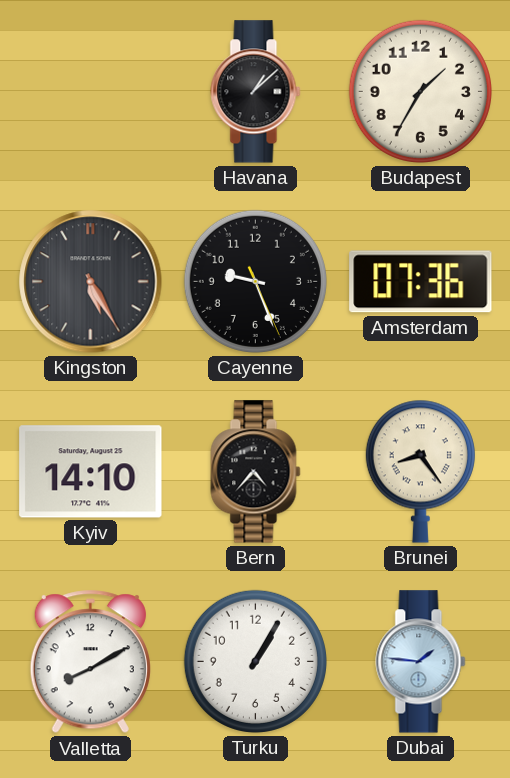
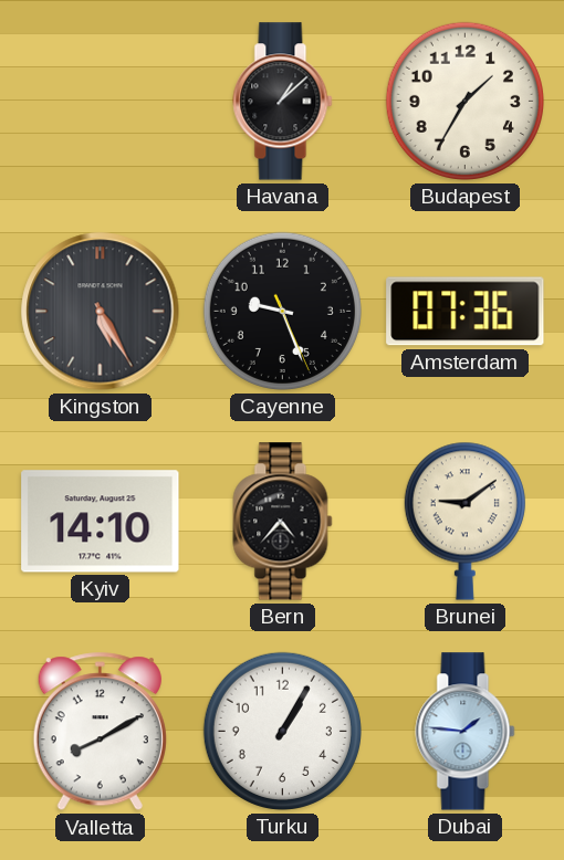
Brunei: 8:24 -> 9:09 (464, 521)
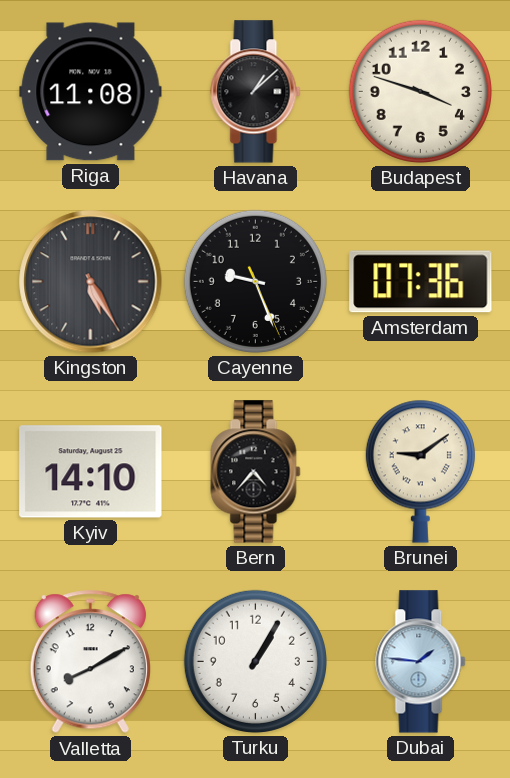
Riga: none -> 11:08 (91, 92)
Budapest: 1:35 -> 3:48 (420, 91)
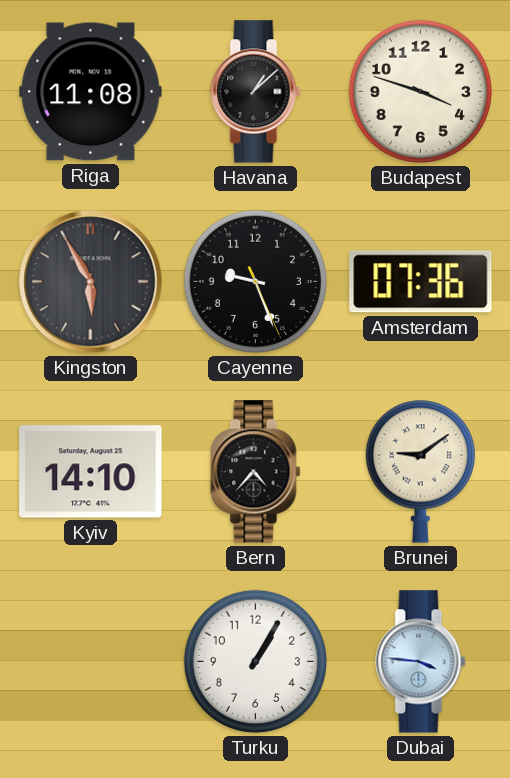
Kingston: 5:25 -> 5:55 (91, 282)
Valletta: 8:10 -> none (90, 662)
Dubai: 1:46 -> 3:46 (421, 662)
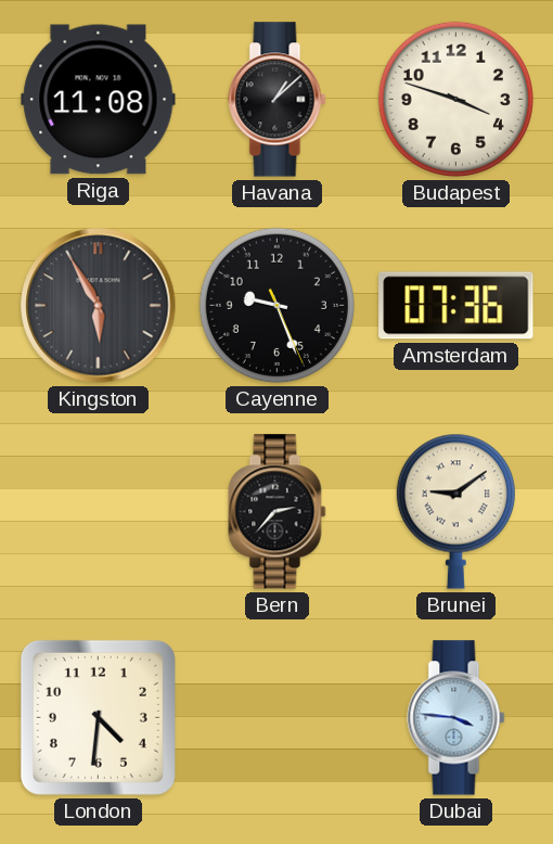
Kyiv: 14:10 -> none (91, 472)
Bern: 4:37 -> 2:37 (278, 512)
London: none -> 4:31 (98, 717)
Turku: 1:05 -> none (255, 661)
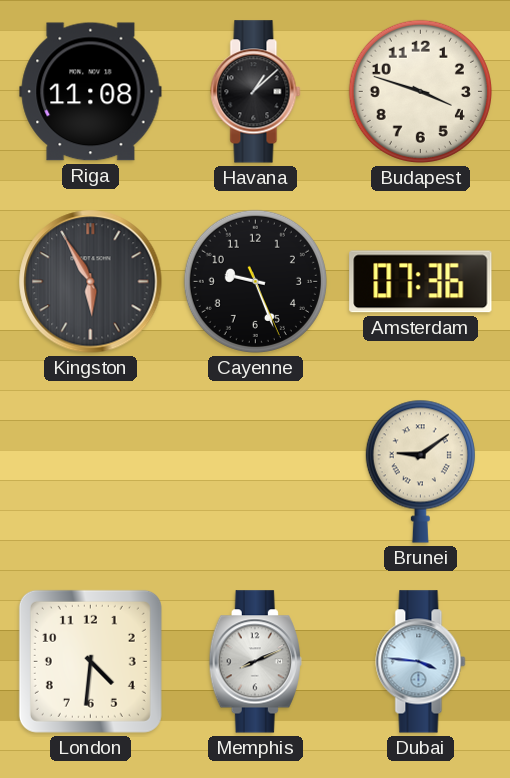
Bern: 2:37 -> none (278, 512)
Memphis: none -> 8:11 (255, 662)
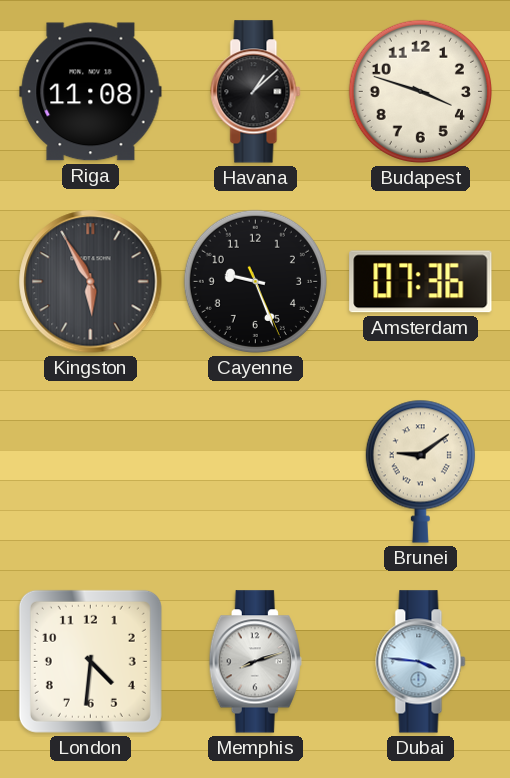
Memphis: 8:11 -> 8:12 (255, 662)
